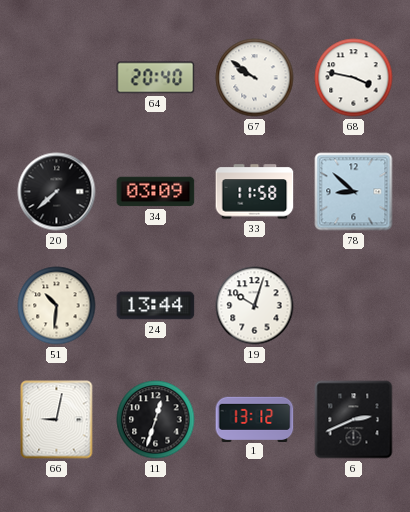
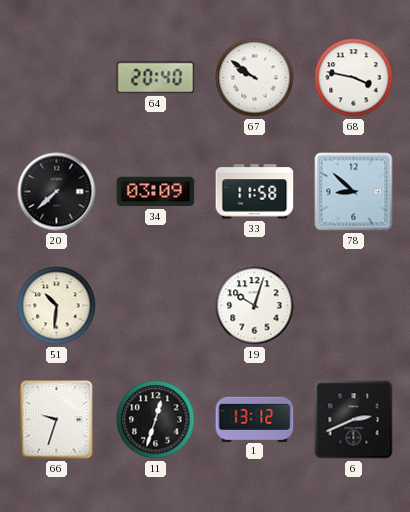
24: 13:44 -> none (156, 306)
66: 9:02 -> 9:33 (57, 420)
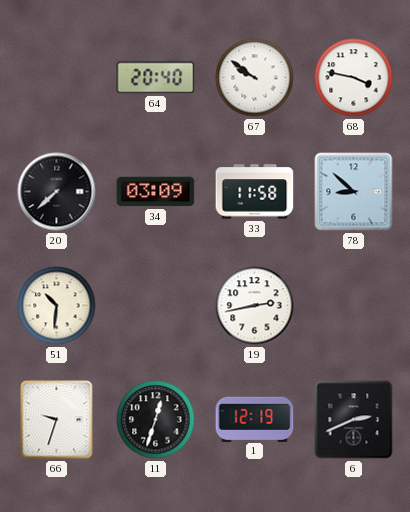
19: 10:03 -> 2:43 (255, 306)
1: 13:12 -> 12:19 (255, 419)
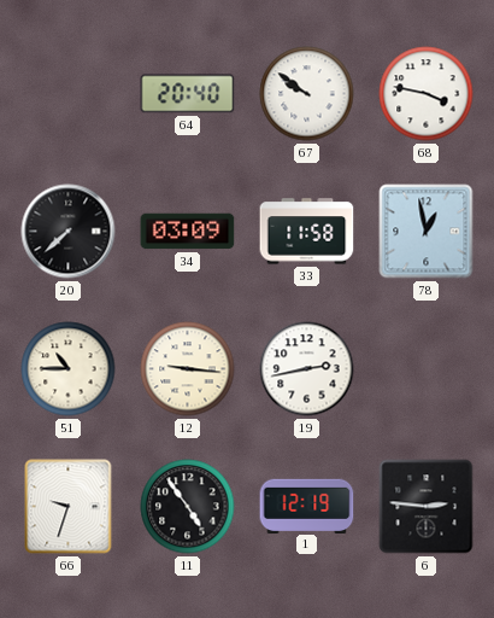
78: 8:52 -> 12:58 (427, 232)
51: 10:31 -> 10:45 (69, 369)
12: none -> 9:16 (188, 369)
11: 12:33 -> 4:54 (188, 507)
6: 2:41 -> 2:46 (427, 507)
